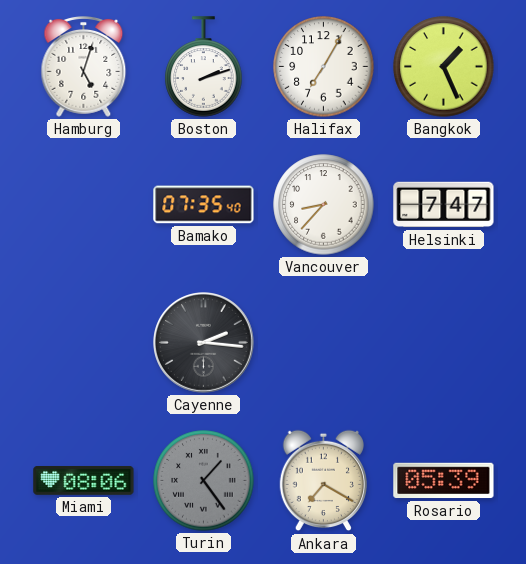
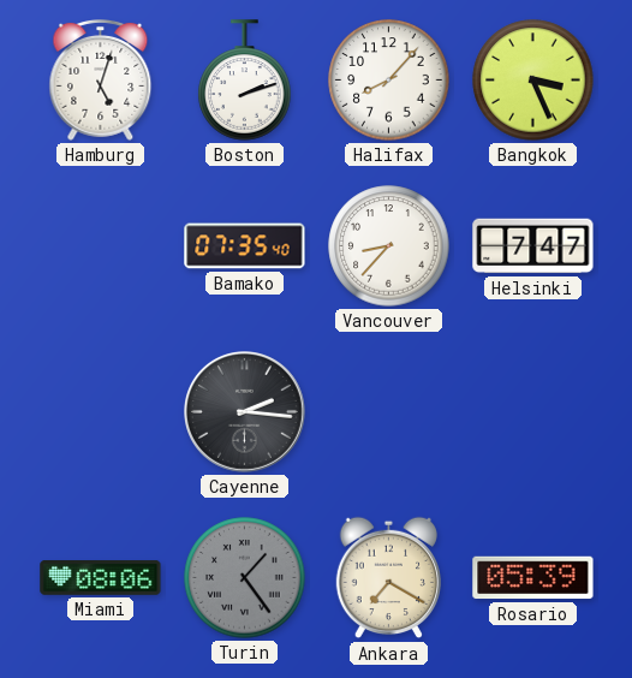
Halifax: 7:05 -> 8:07 (389, 81)
Bangkok: 1:26 -> 3:26 (533, 81)
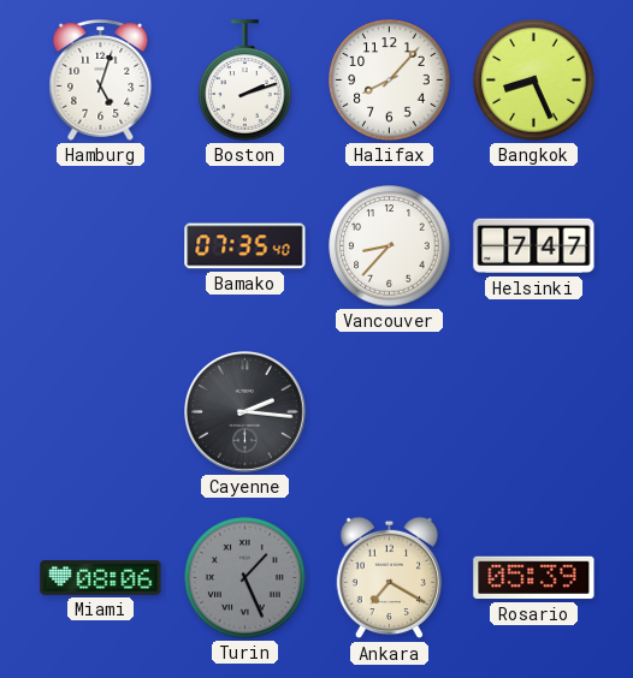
Bangkok: 3:26 -> 8:26 (534, 81)
Turin: 1:24 -> 1:26 (245, 578)
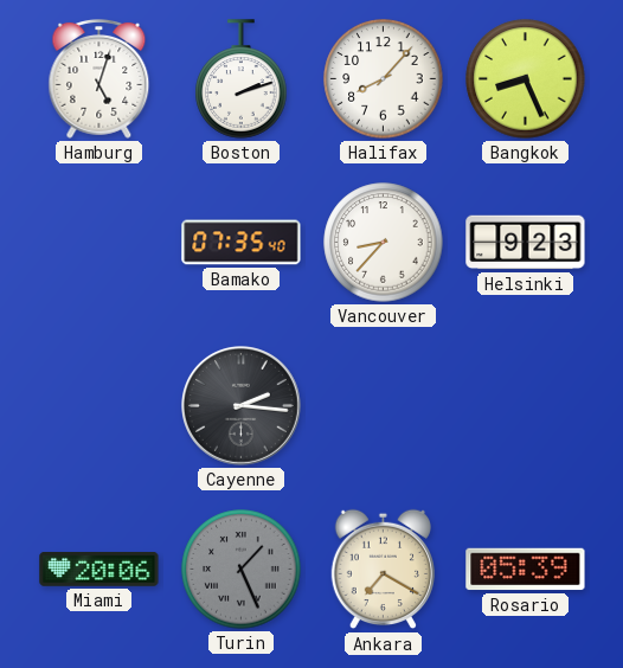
Helsinki: 7:47 -> 9:23 (526, 243)
Miami: 08:06 -> 20:06 (99, 570)
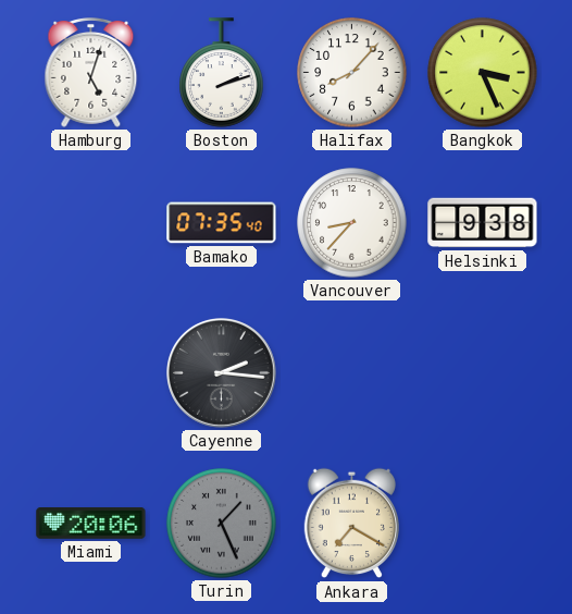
Bangkok: 8:26 -> 3:26 (483, 73)
Helsinki: 9:23 -> 9:38 (483, 223)
Rosario: 05:39 -> none (526, 570)
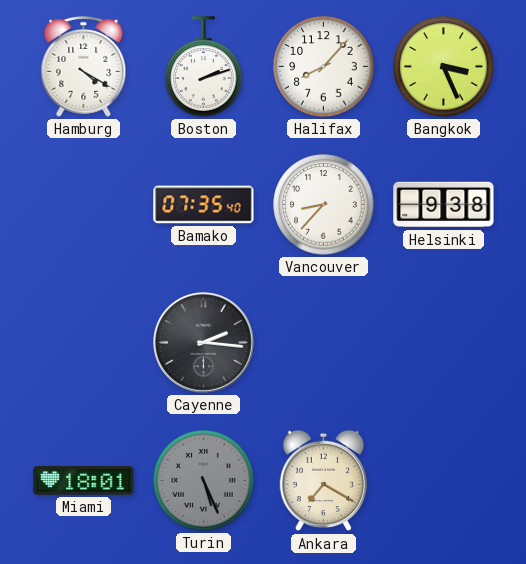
Hamburg: 5:03 -> 4:20 (84, 67)
Miami: 20:06 -> 18:01 (84, 481)
Turin: 1:26 -> 5:26 (204, 481)
